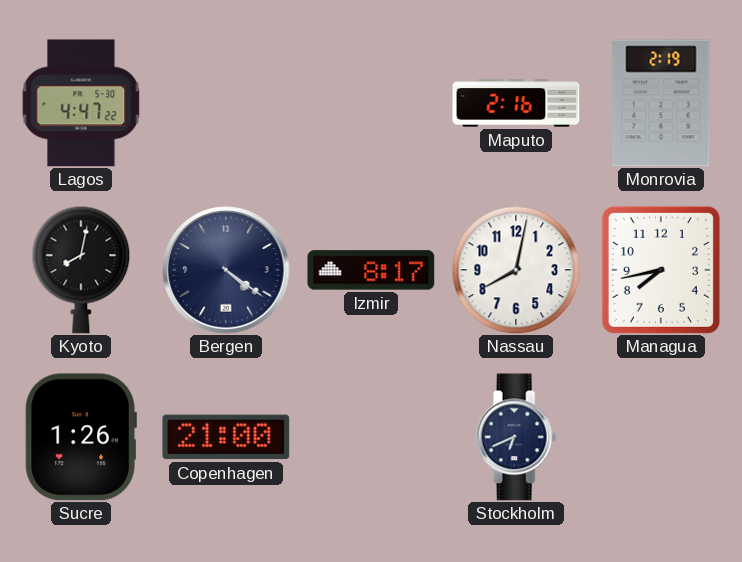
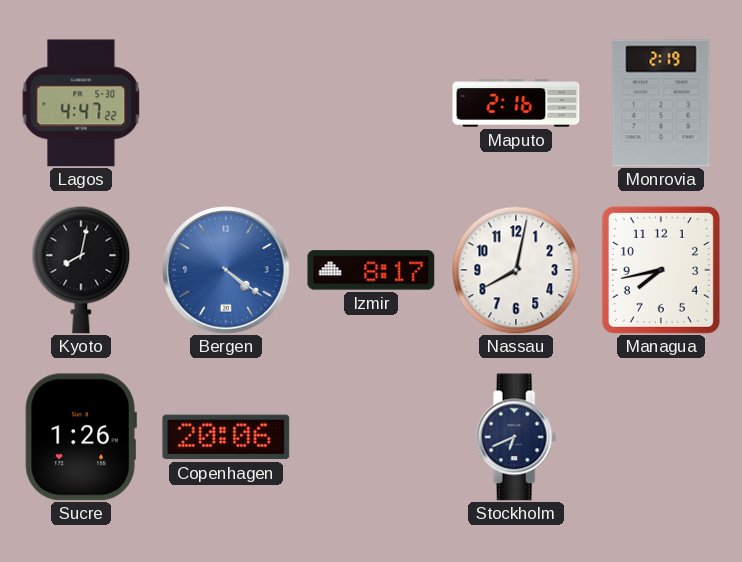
Bergen dial: navy -> blue (226, 270)
Copenhagen: 21:00 -> 20:06 (226, 437)
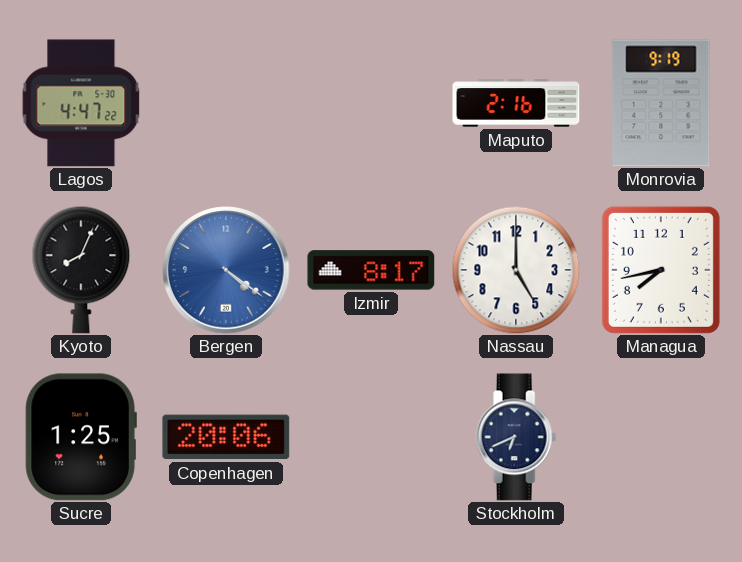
Monrovia: 2:19 -> 9:19 (661, 103)
Kyoto: 8:02 -> 8:04 (81, 270)
Nassau: 8:02 -> 5:00 (516, 270)
Sucre: 1:26 -> 1:25 (81, 437)
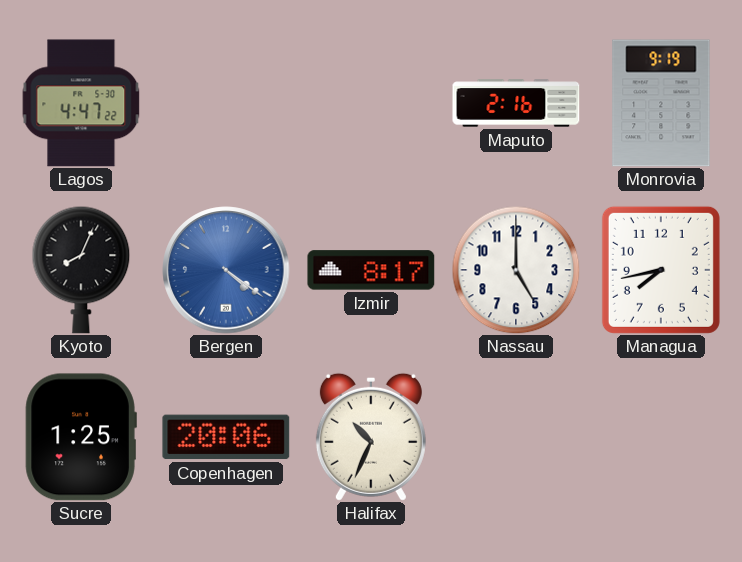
Halifax: none -> 10:34 (371, 437)
Stockholm: 6:41 -> none (516, 437)
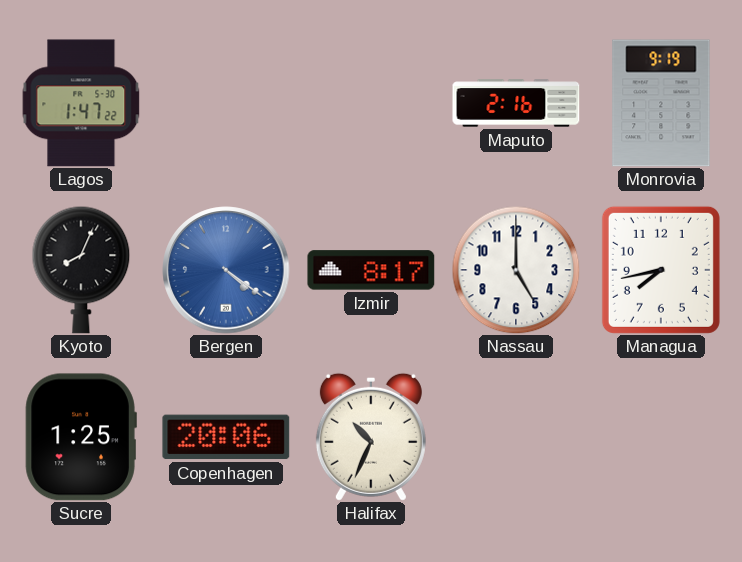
Lagos: 4:47 -> 1:47 (81, 103)
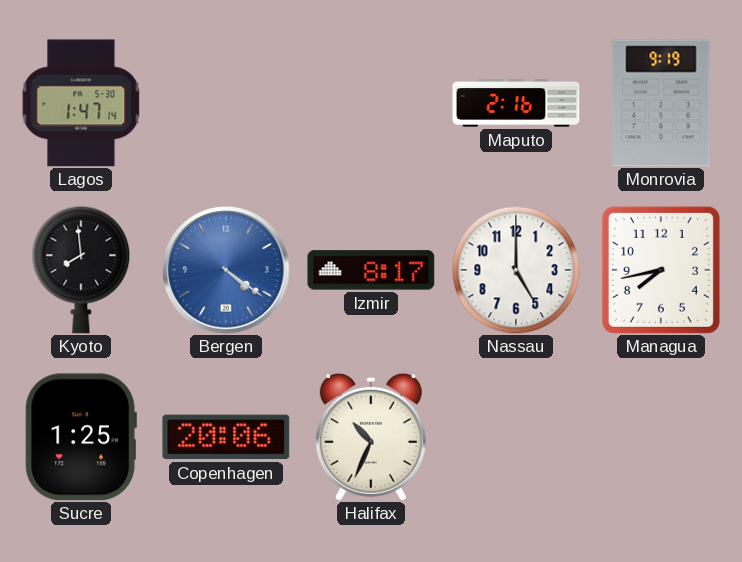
Lagos: 1:47:22 -> 1:47:14 (81, 103)
Kyoto: 8:04 -> 7:59 (81, 270)
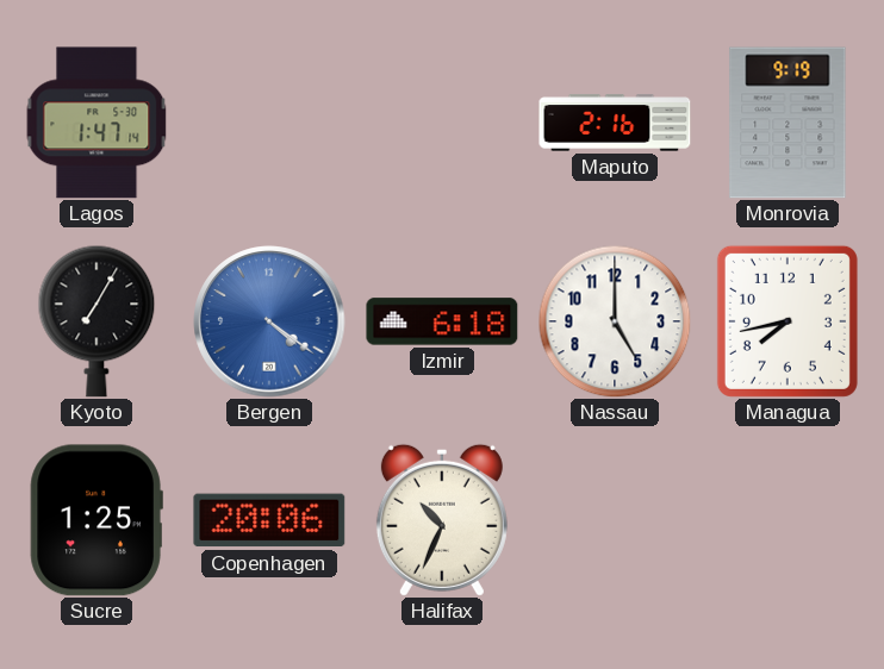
Kyoto: 7:59 -> 7:05 (97, 321)
Izmir: 8:17 -> 6:18 (442, 321)
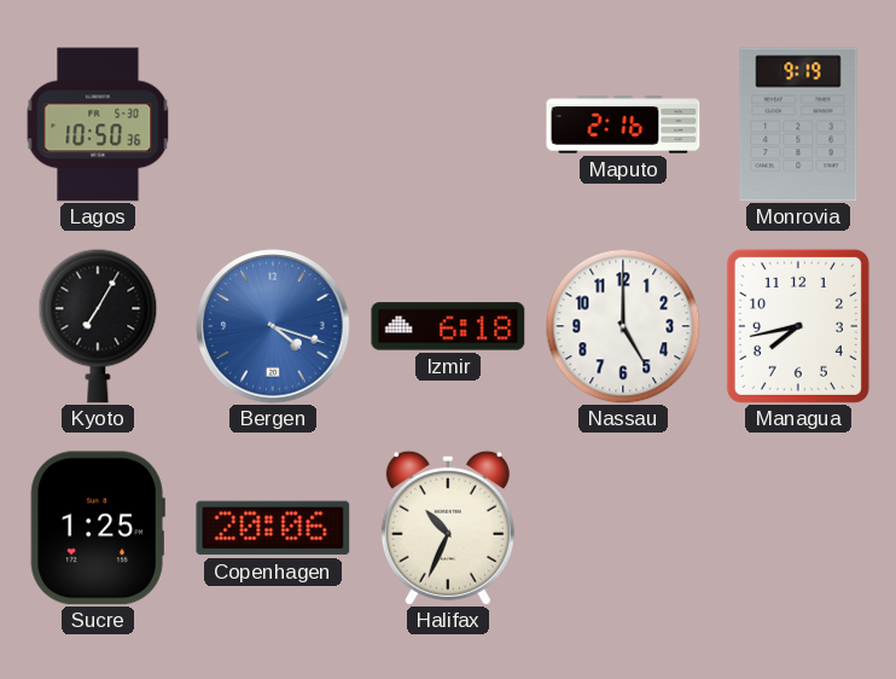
Lagos: 1:47 -> 10:50 (98, 124)
Bergen: 4:21 -> 4:18 (273, 326)
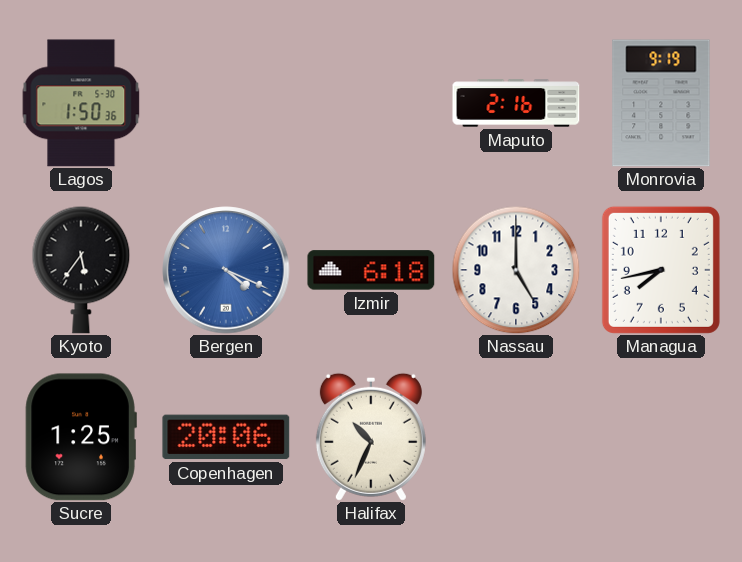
Lagos: 10:50 -> 1:50 (81, 103)
Kyoto: 7:05 -> 5:36 (81, 270)
Bergen: 4:18 -> 4:19 (226, 270)
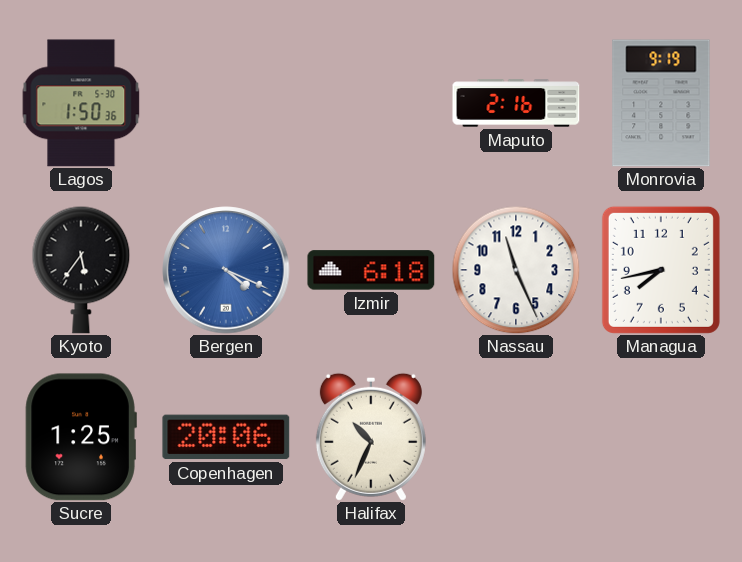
Nassau: 5:00 -> 11:26 (516, 270)
